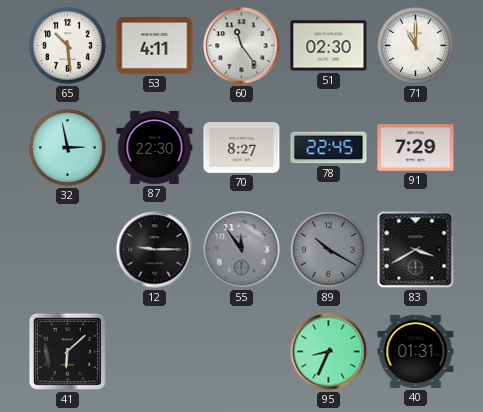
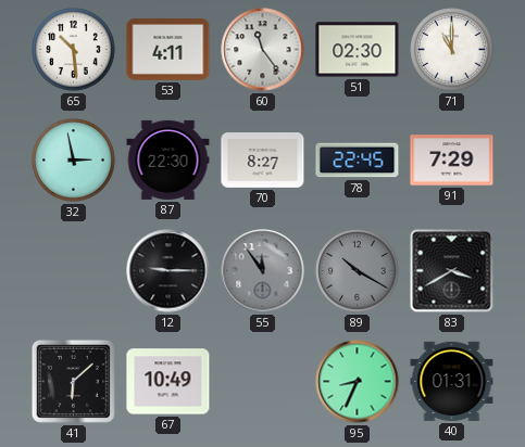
67: none -> 10:49 (168, 382)
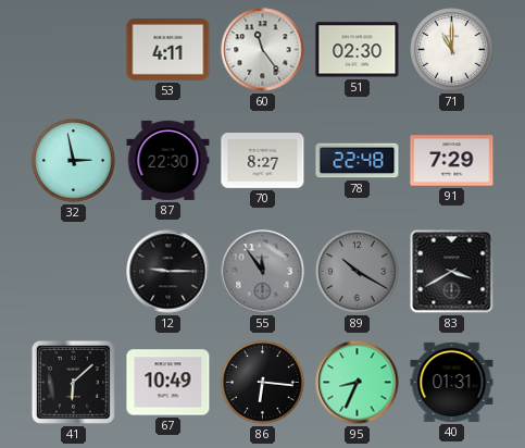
65: 10:29 -> none (74, 50)
78: 22:45 -> 22:48 (358, 161)
86: none -> 6:16 (263, 383)
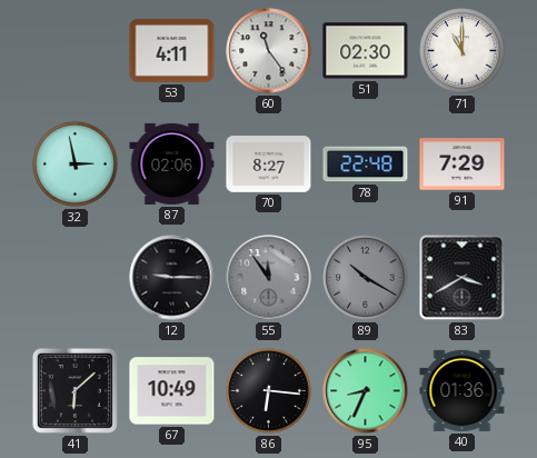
87: 22:30 -> 02:06 (172, 163)
40: 01:31 -> 01:36 (463, 390)
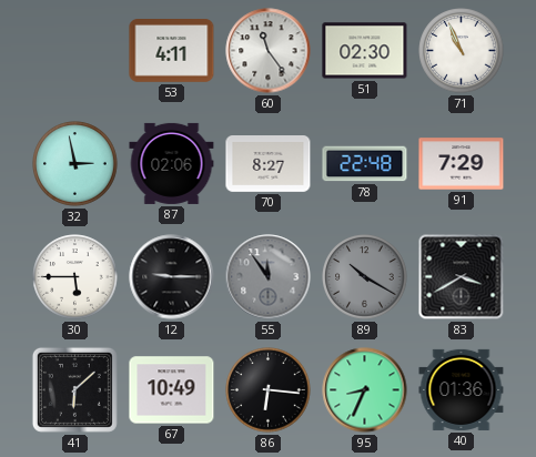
71: 11:00 -> 10:56 (462, 51)
30: none -> 5:45 (75, 277)
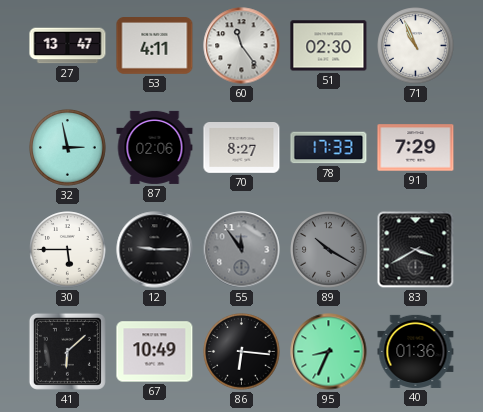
27: none -> 13:47 (68, 46)
78: 22:48 -> 17:33 (329, 148)
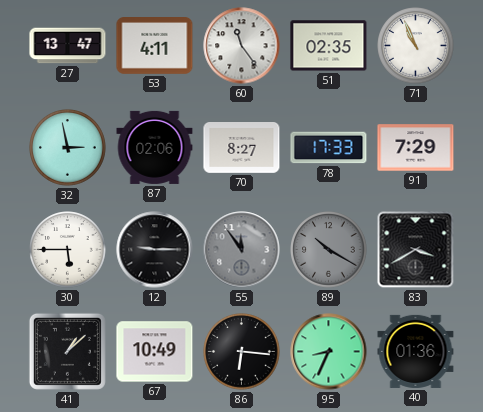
51: 02:30 -> 02:35 (329, 46)
41: 6:08 -> 1:08 (67, 351)
